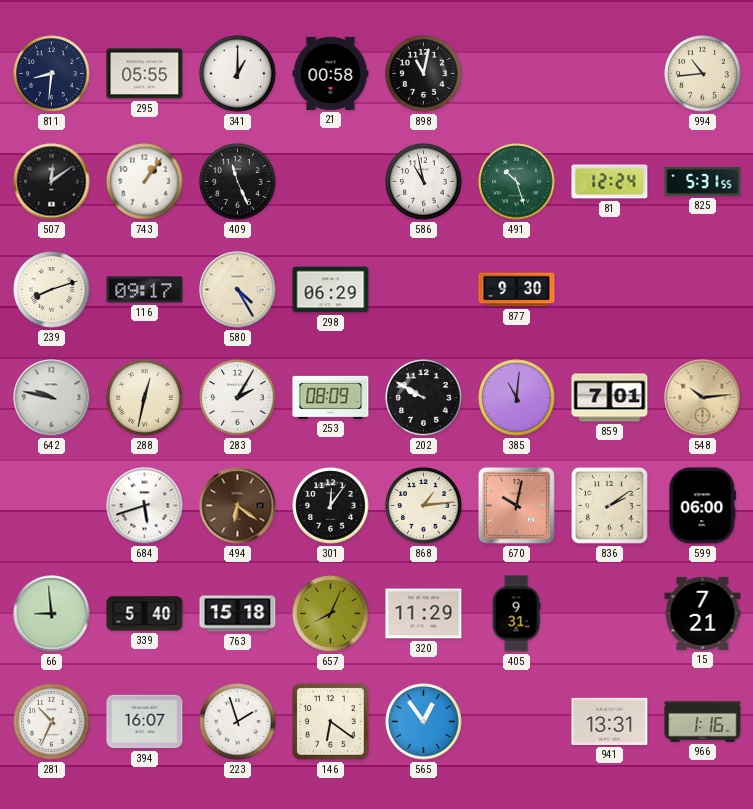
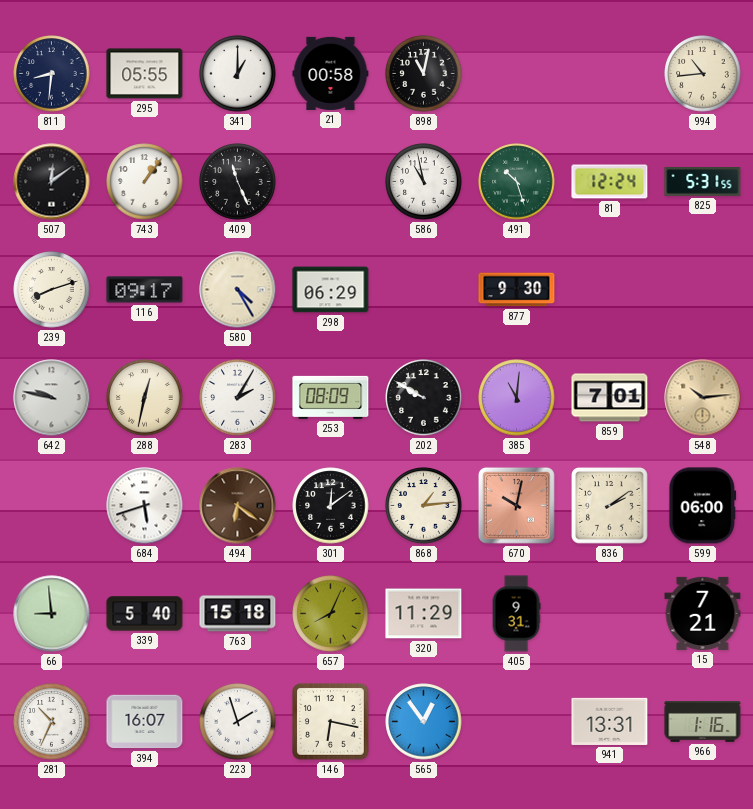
301: 12:06 -> 12:09 (331, 506)
146: 6:21 -> 6:17 (331, 722)
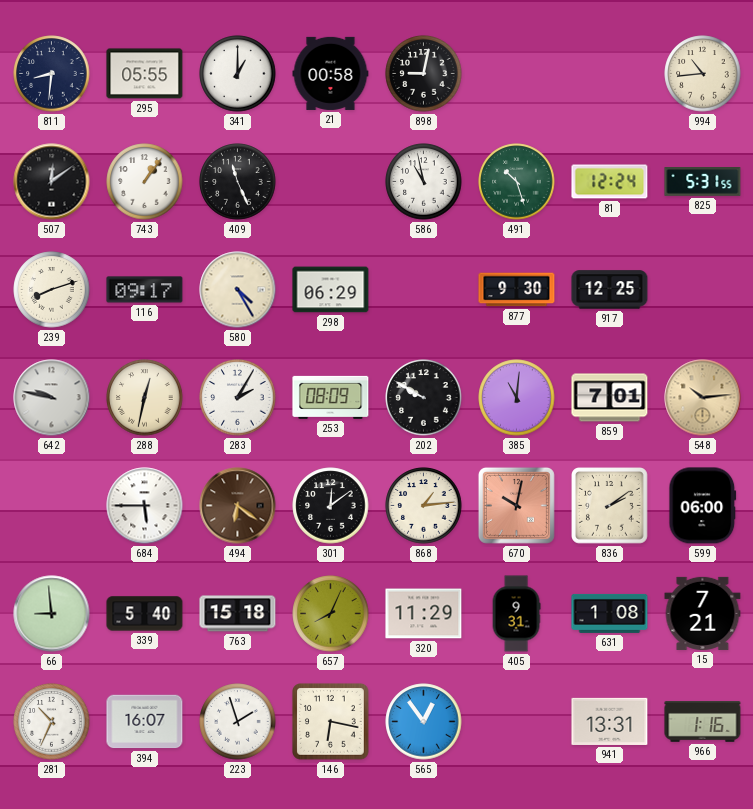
898: 11:02 -> 9:02 (424, 74)
917: none -> 12:25 (610, 290)
684: 5:42 -> 5:45 (145, 506)
631: none -> 1:08 (610, 613)
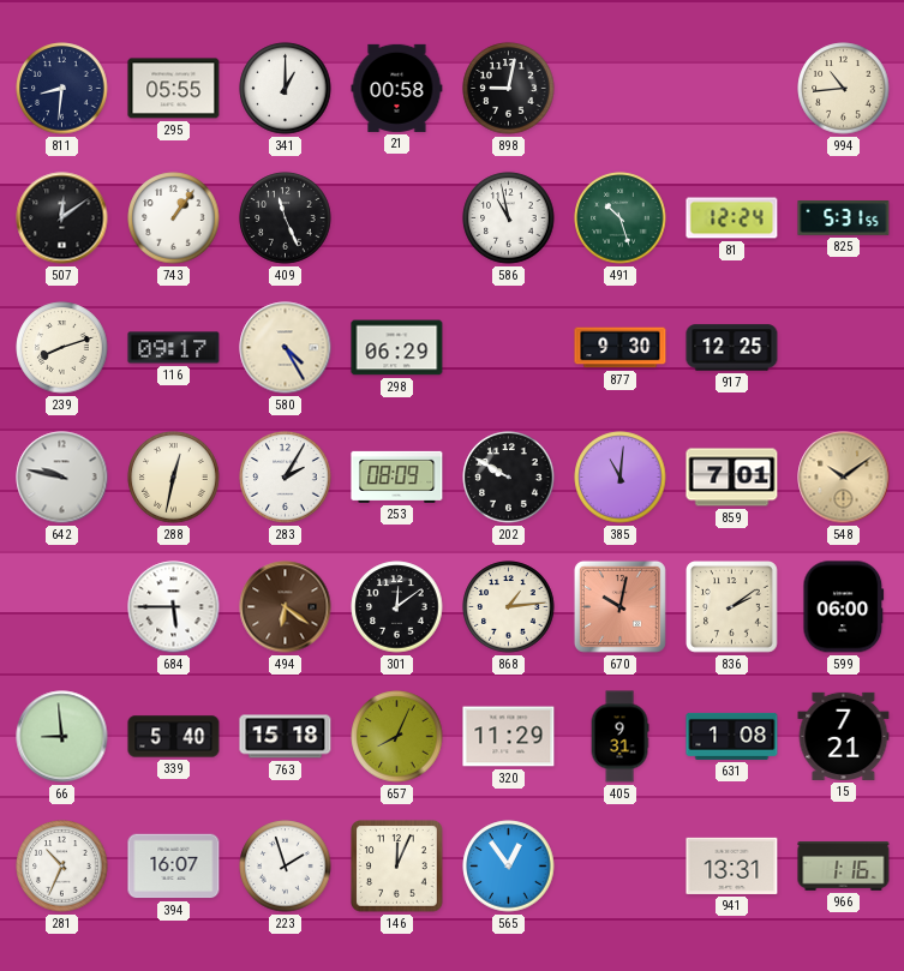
548: 10:14 -> 10:09 (844, 478)
146: 6:17 -> 12:04 (397, 867)
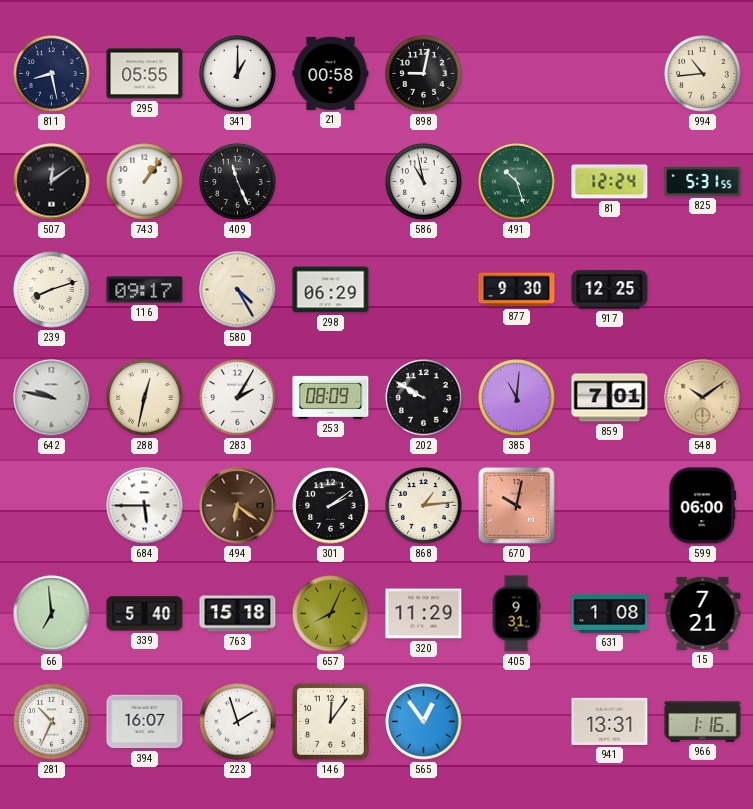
811: 8:31 -> 8:28 (52, 74)
301: 12:09 -> 2:09 (331, 506)
836: 2:09 -> none (732, 607)
66: 8:59 -> 6:59 (52, 614)
146: 12:04 -> 12:06 (331, 722)
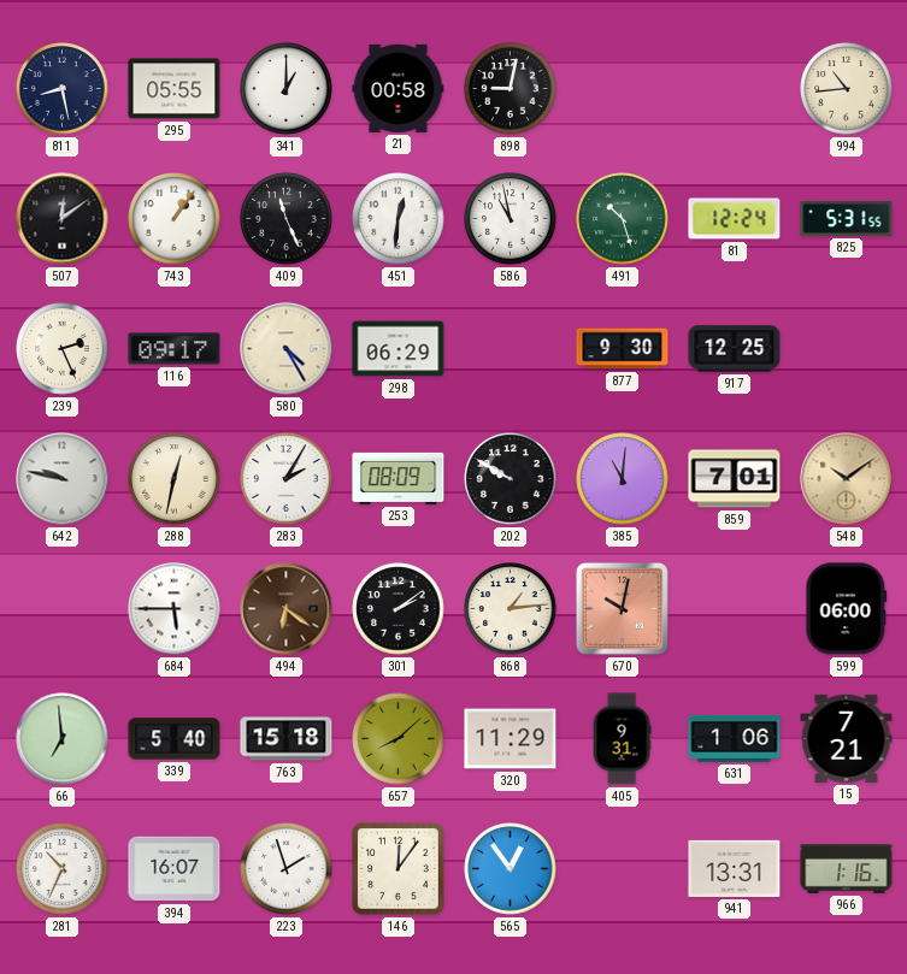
451: none -> 12:31 (399, 219)
239: 8:12 -> 2:26 (63, 349)
657: 8:04 -> 8:08 (399, 739)
631: 1:08 -> 1:06 (735, 738)
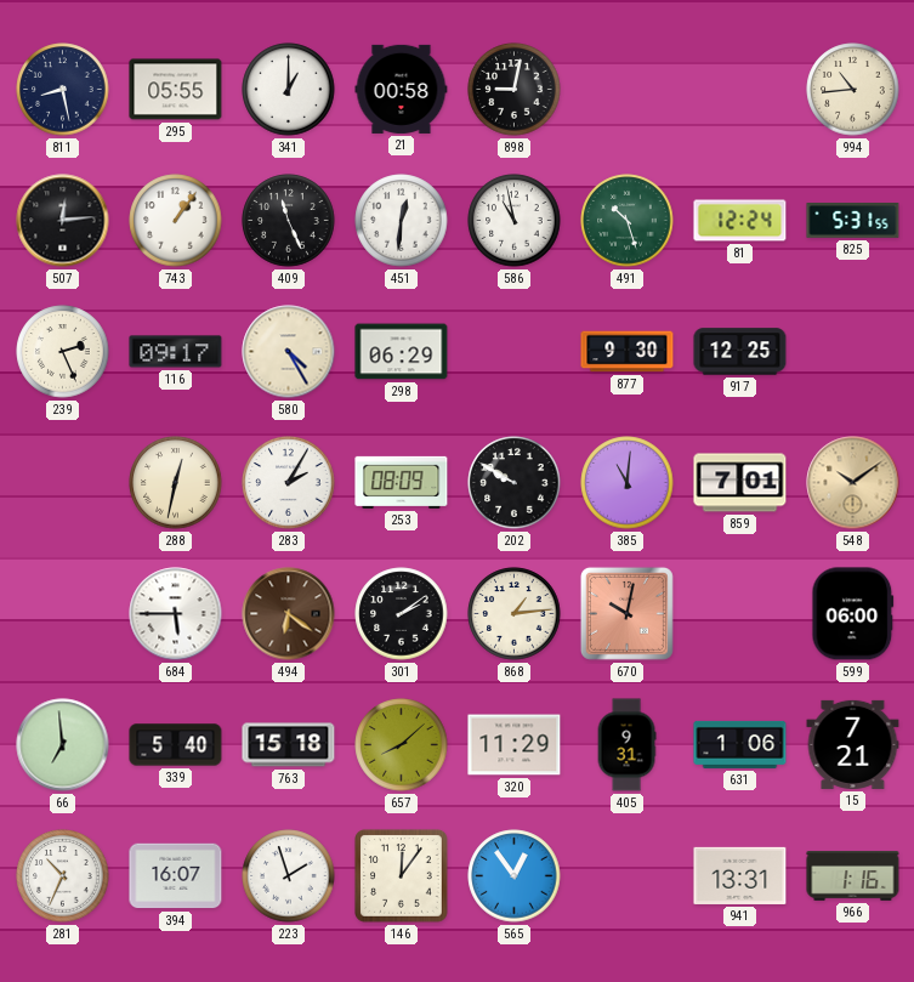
507: 12:09 -> 12:14 (63, 221)
642: 9:47 -> none (63, 479)
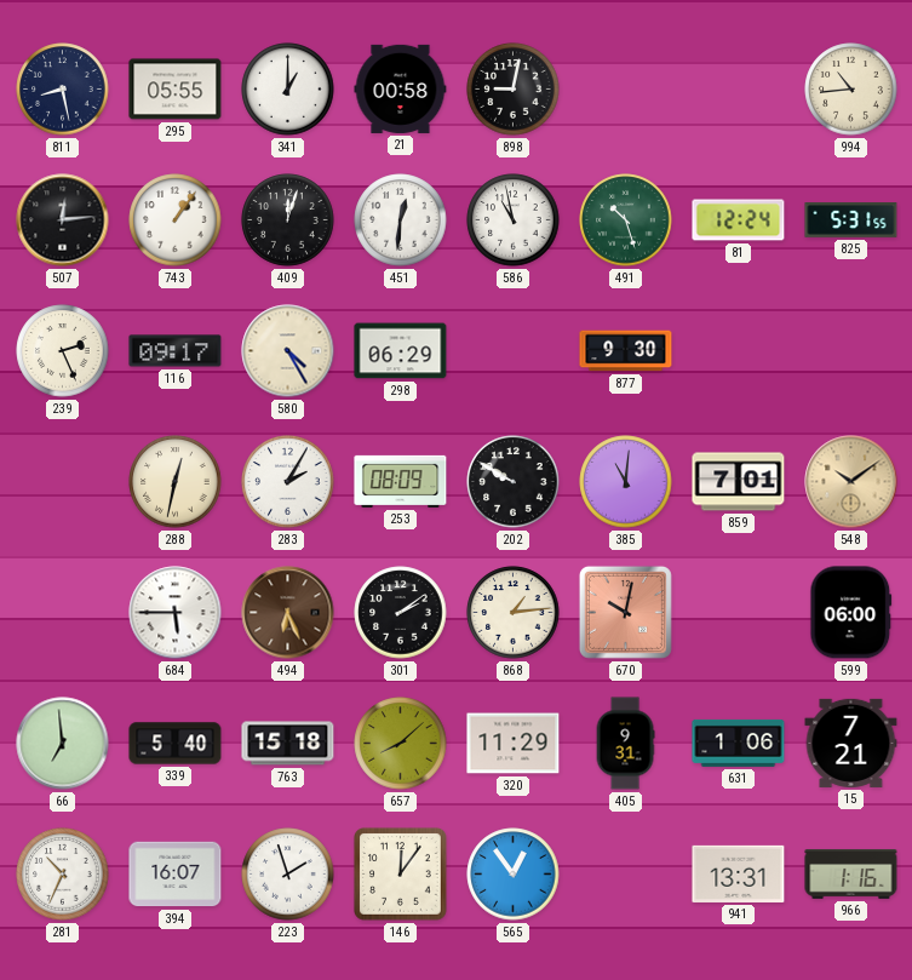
409: 11:26 -> 12:03 (288, 220)
917: 12:25 -> none (740, 352)
494: 6:21 -> 6:26 (288, 613)
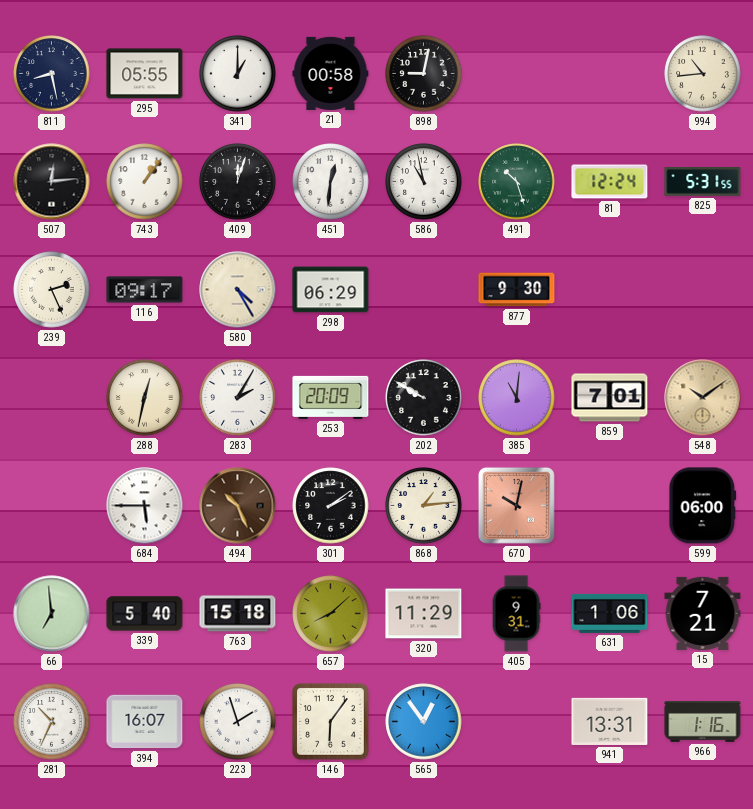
253: 08:09 -> 20:09 (331, 397)
494: 6:26 -> 10:26 (238, 506)
146: 12:06 -> 6:06 (331, 722)
